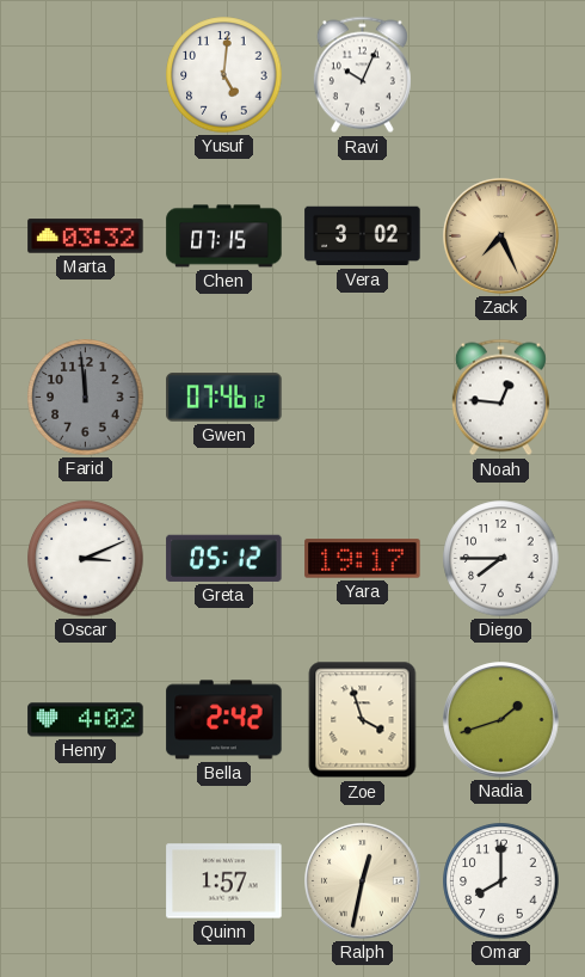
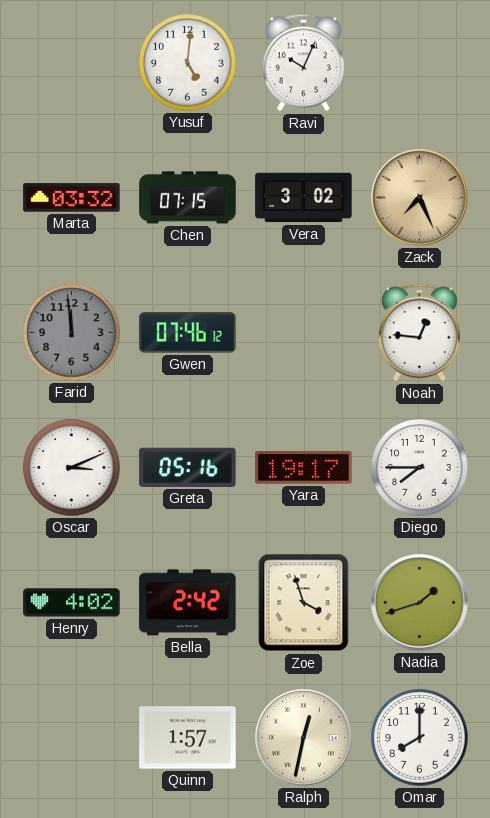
Greta: 05:12 -> 05:16 (188, 467)
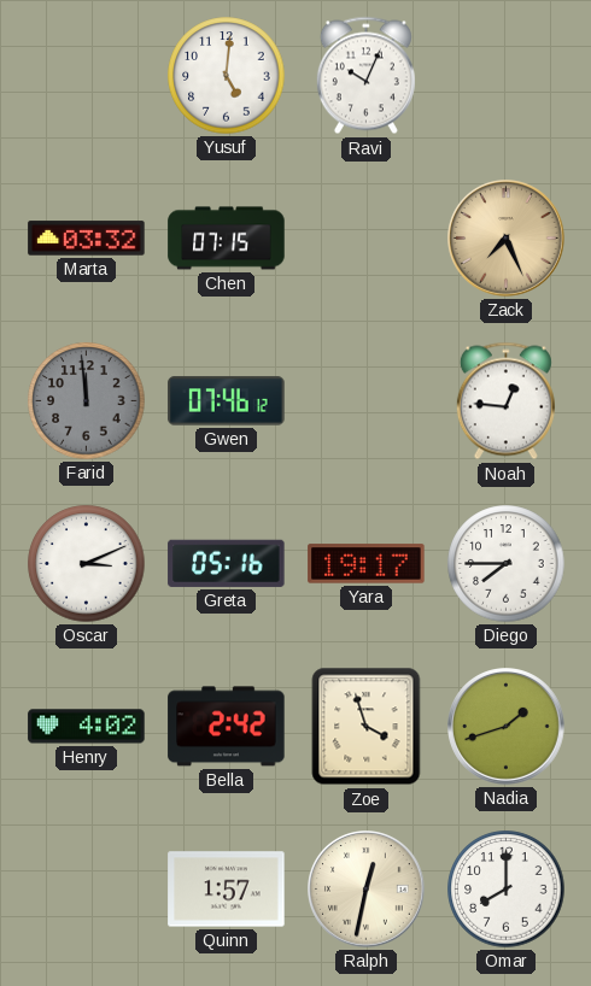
Vera: 3:02 -> none (304, 198)
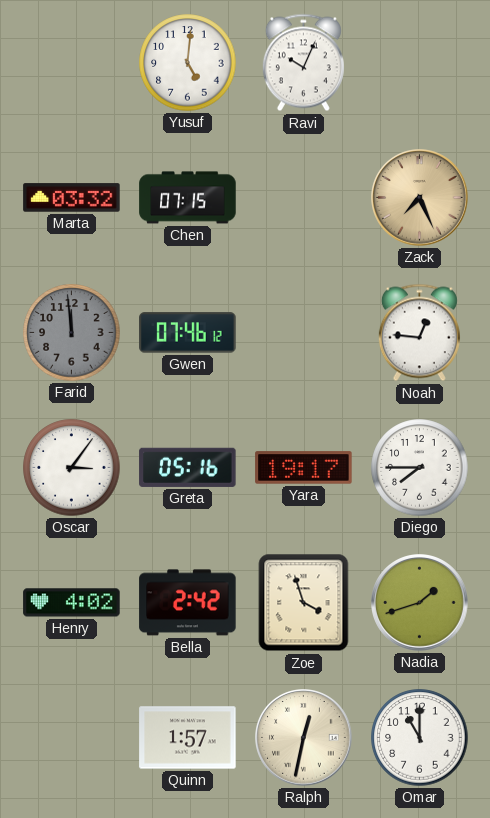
Oscar: 3:11 -> 3:06 (72, 468)
Omar: 8:00 -> 11:00 (420, 738)
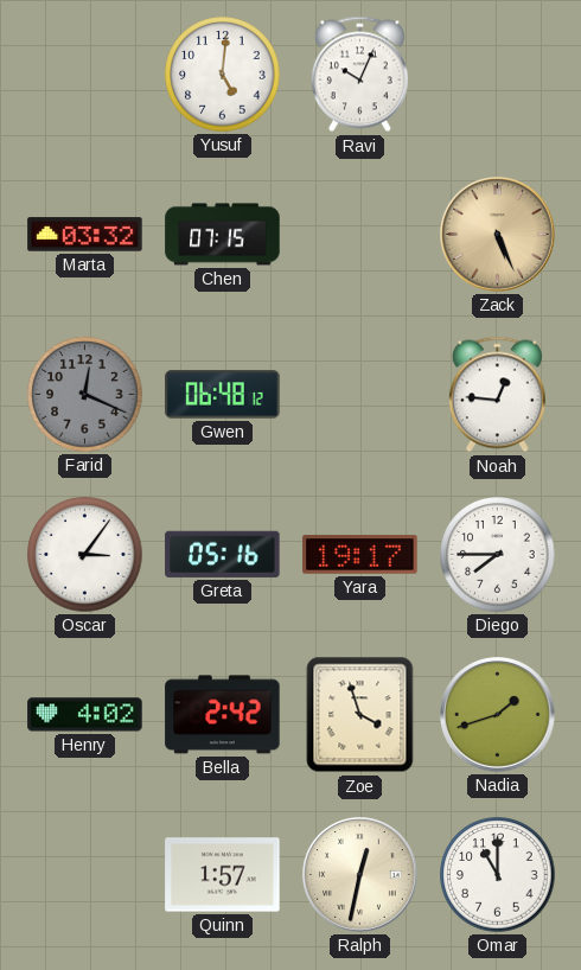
Zack: 7:26 -> 5:26 (498, 235)
Farid: 11:59 -> 12:19 (85, 395)
Gwen: 07:46 -> 06:48 (223, 395)
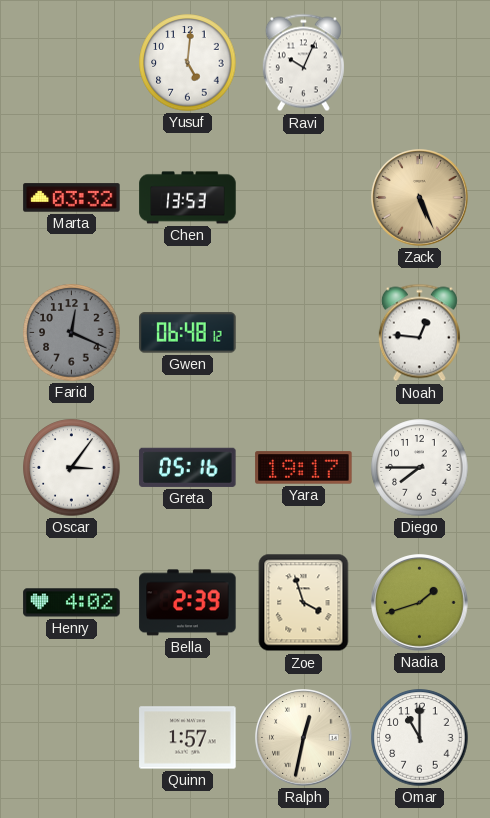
Chen: 07:15 -> 13:53 (188, 198)
Bella: 2:42 -> 2:39 (188, 603)
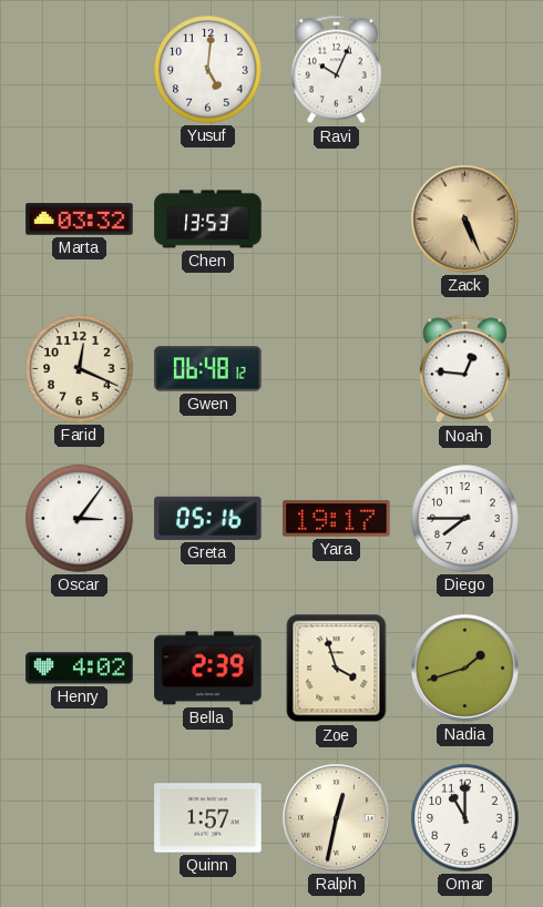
Farid dial: grey -> cream (80, 369)
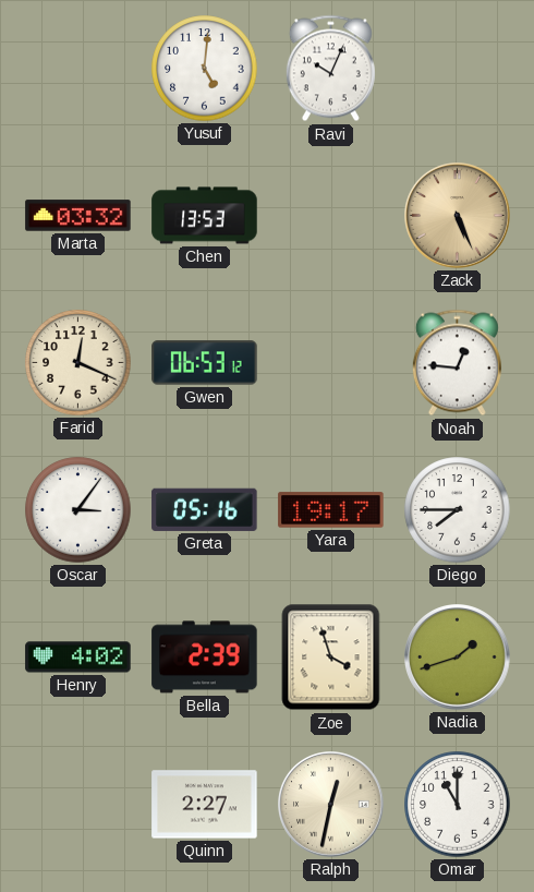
Gwen: 06:48 -> 06:53 (205, 363)
Quinn: 1:57 -> 2:27 (205, 805)
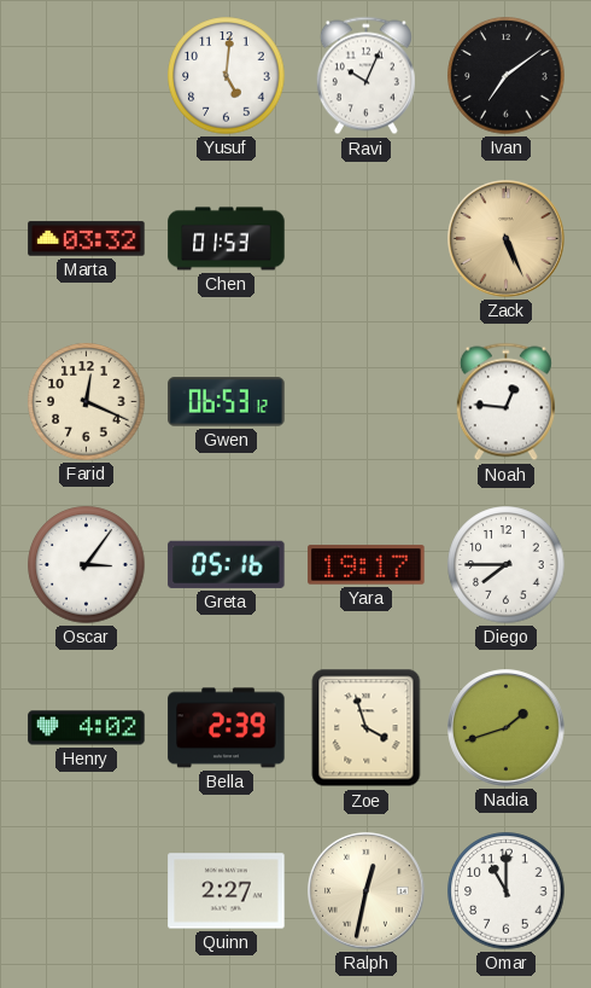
Ivan: none -> 7:09 (507, 76)
Chen: 13:53 -> 01:53 (227, 239)
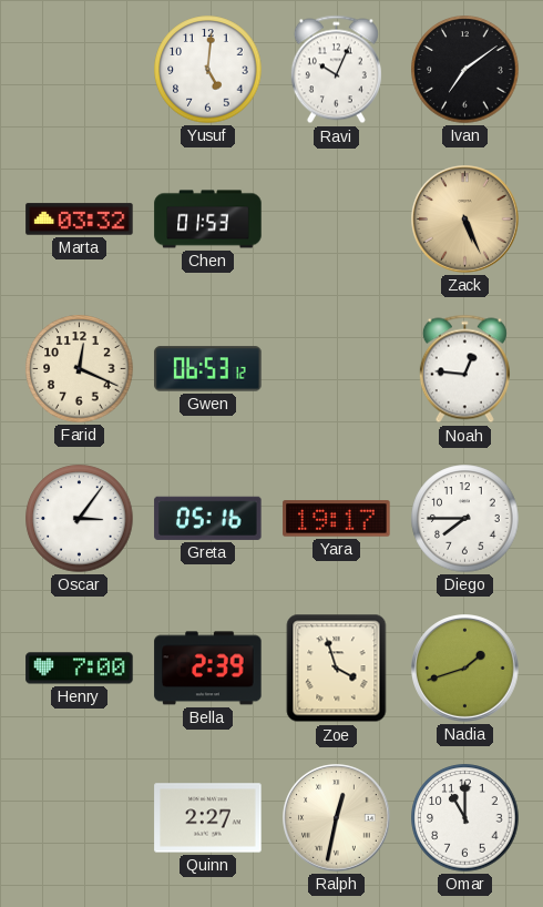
Henry: 4:02 -> 7:00 (80, 669)
